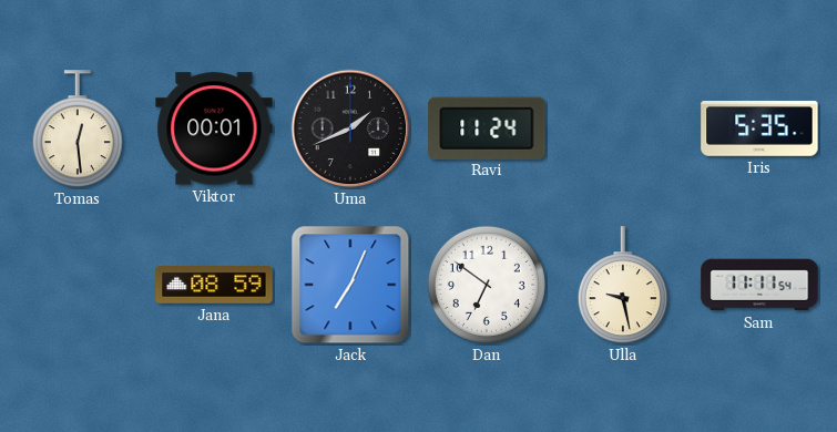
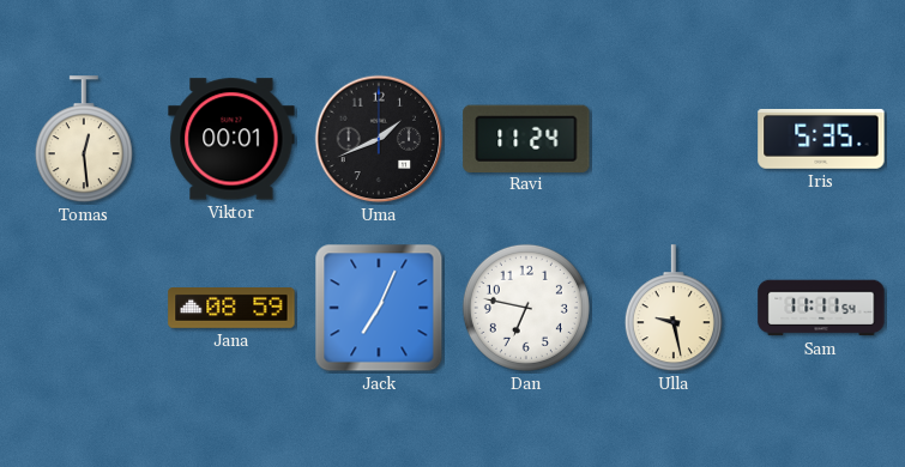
Dan: 6:51 -> 6:47 (526, 308)
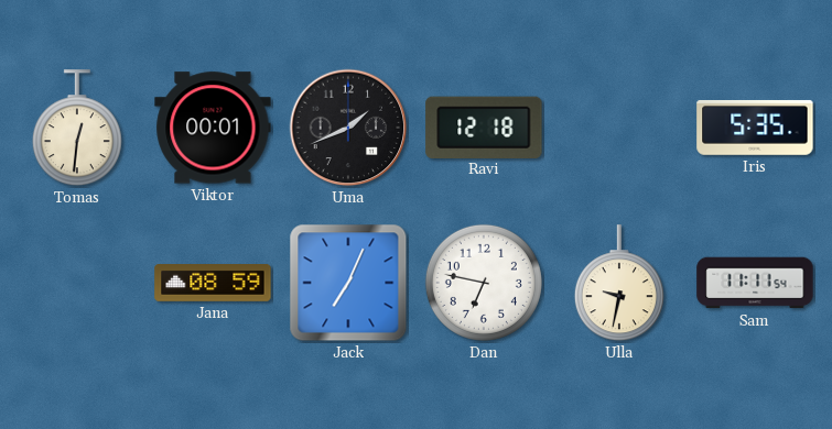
Tomas: 12:29 -> 12:31 (77, 129)
Ravi: 11:24 -> 12:18 (484, 127)
Ulla: 9:28 -> 9:32 (619, 284)
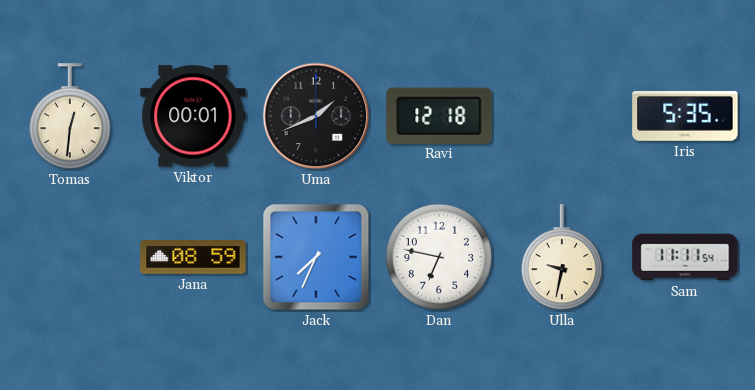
Jack: 7:04 -> 7:34 (316, 257)
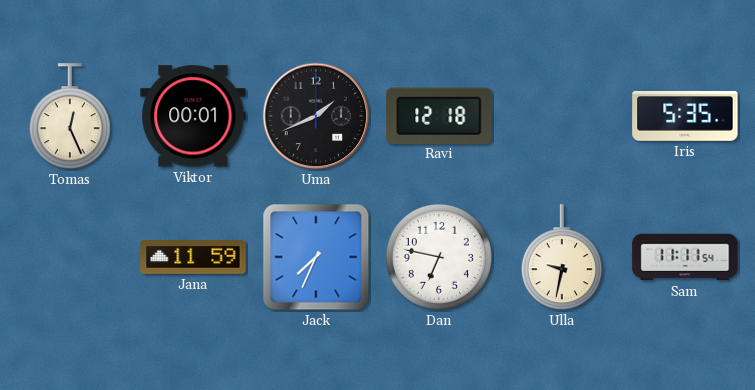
Tomas: 12:31 -> 12:26 (70, 117)
Jana: 08:59 -> 11:59 (193, 258)
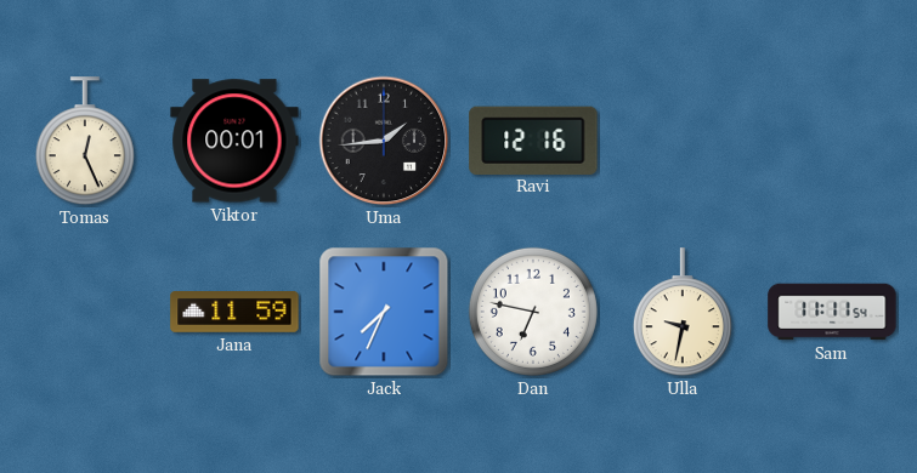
Uma: 1:41 -> 1:44 (384, 141)
Ravi: 12:18 -> 12:16 (533, 139)
Iris: 5:35 -> none (685, 116)
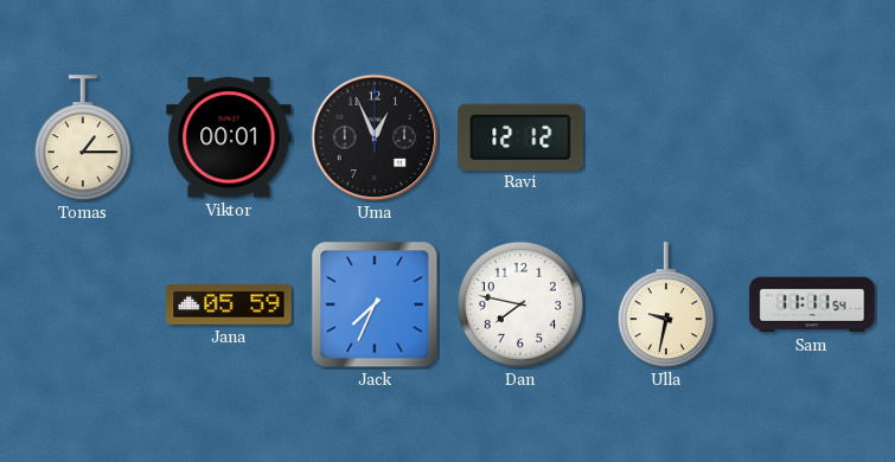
Tomas: 12:26 -> 1:15 (83, 139)
Uma: 1:44 -> 12:56 (375, 137)
Ravi: 12:16 -> 12:12 (520, 136)
Jana: 11:59 -> 05:59 (229, 306)
Dan: 6:47 -> 7:47 (520, 304)
